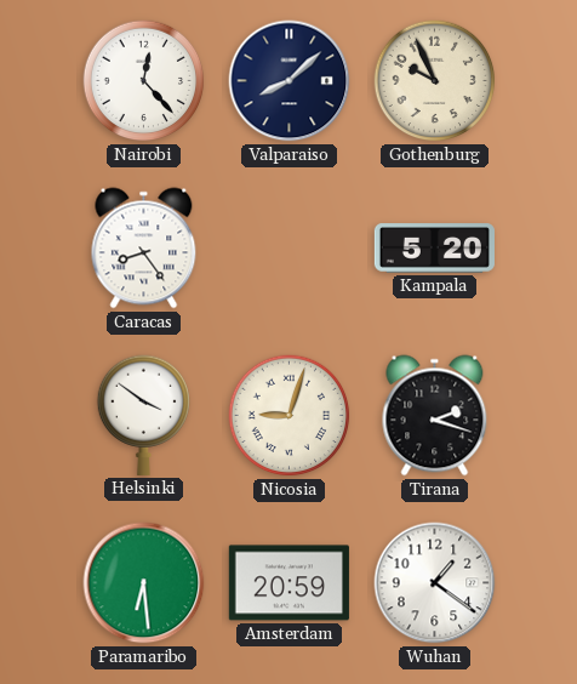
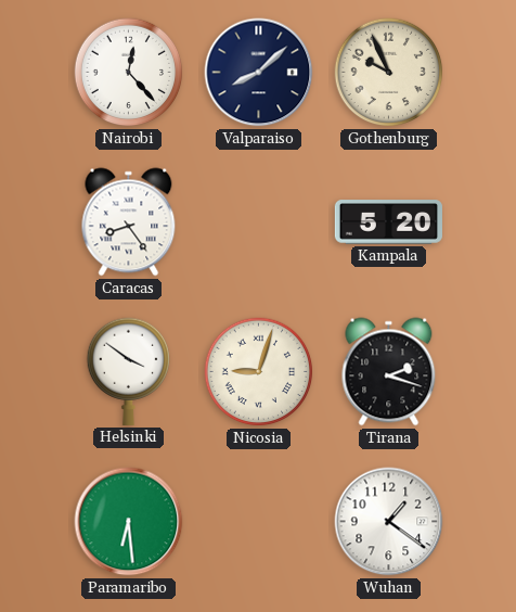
Amsterdam: 20:59 -> none (288, 583)
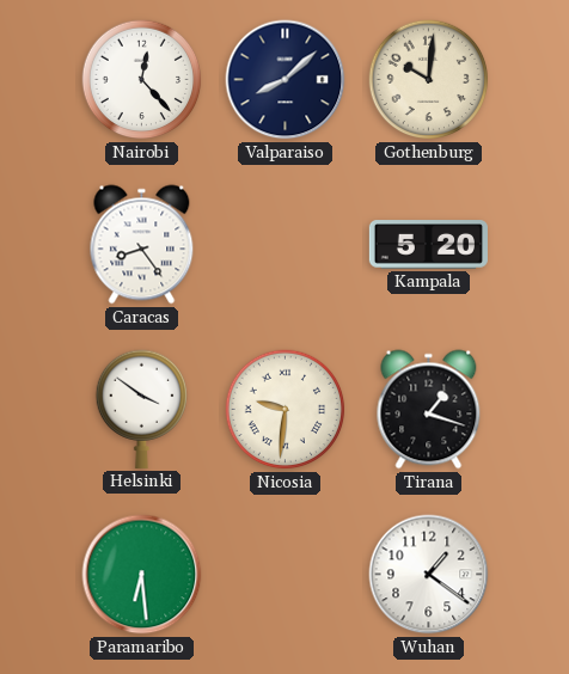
Gothenburg: 9:56 -> 10:01 (429, 80)
Nicosia: 9:03 -> 9:31 (286, 410)
Tirana: 2:18 -> 1:18 (429, 410)
